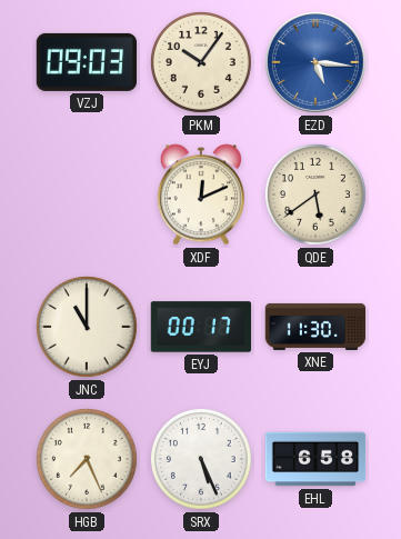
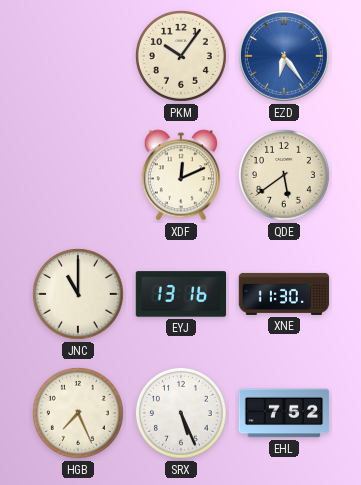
VZJ: 09:03 -> none (86, 62)
EZD: 5:16 -> 6:24 (284, 56)
EYJ: 00:17 -> 13:16 (181, 294)
EHL: 6:58 -> 7:52 (284, 413)
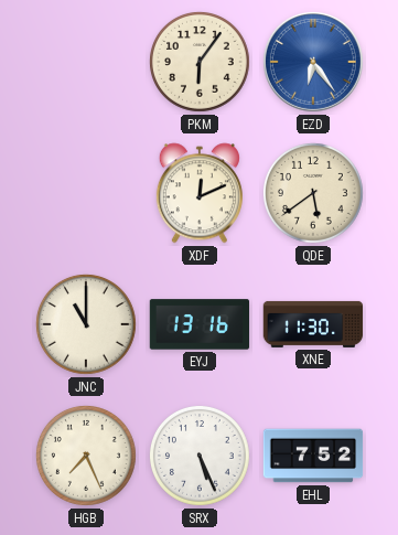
PKM: 10:06 -> 6:06 (200, 62)
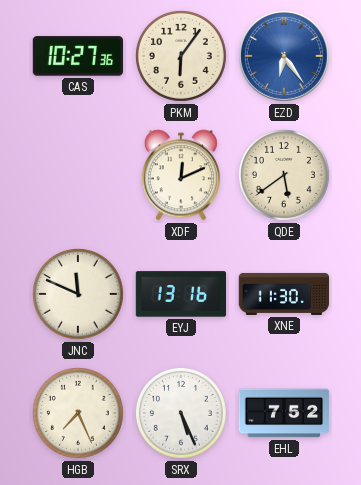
CAS: none -> 10:27 (78, 56)
JNC: 11:00 -> 11:49 (78, 294)
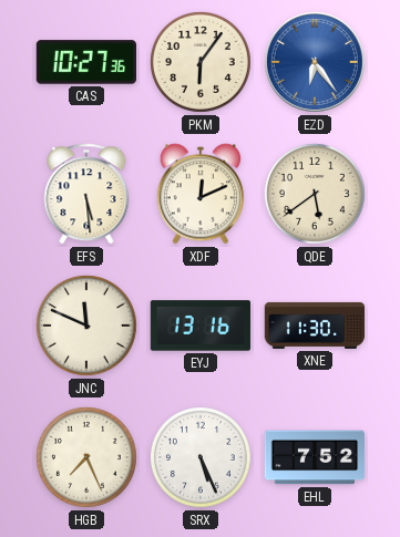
EFS: none -> 5:29 (86, 194)
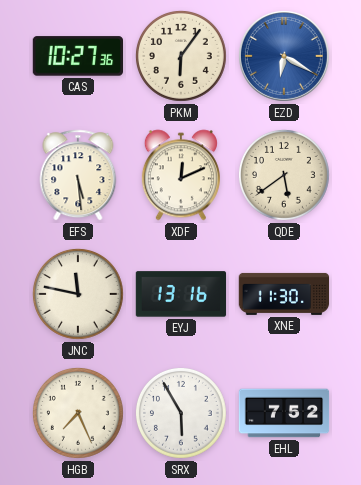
EZD: 6:24 -> 6:20 (284, 56)
JNC: 11:49 -> 11:47 (78, 294)
SRX: 5:26 -> 5:55 (181, 413)
